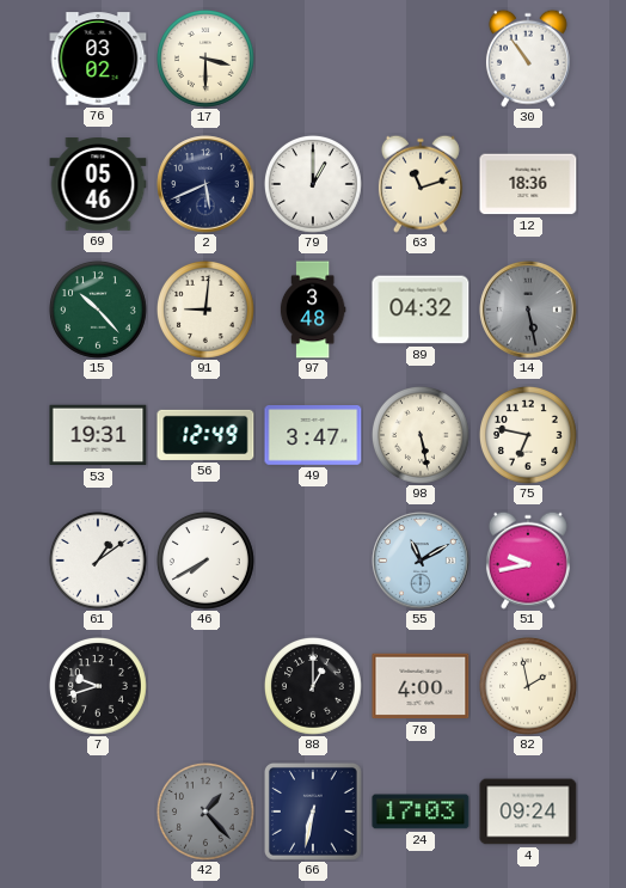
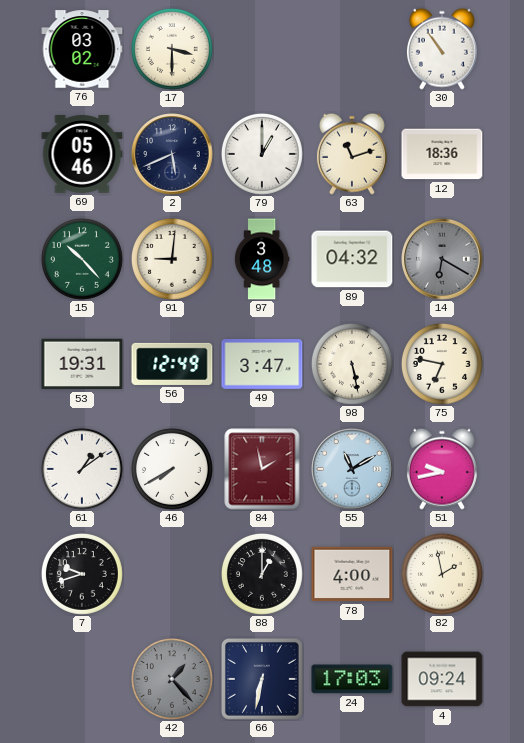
14: 5:28 -> 6:20 (442, 259)
84: none -> 1:58 (262, 469)
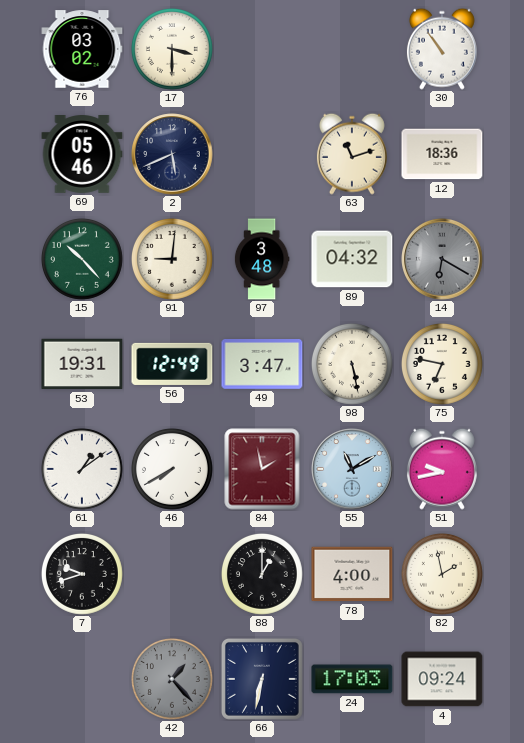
79: 1:00 -> none (262, 154)
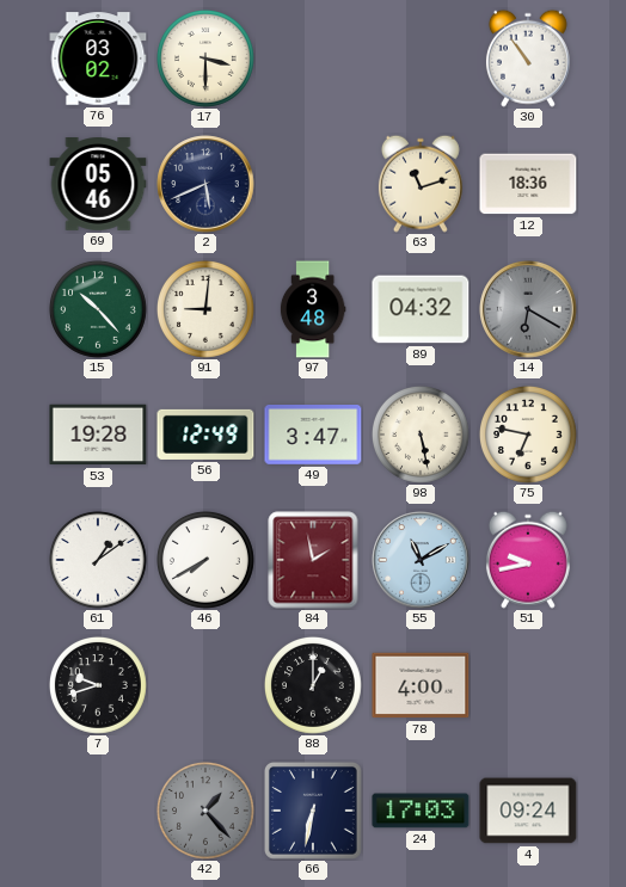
53: 19:31 -> 19:28 (98, 435)
82: 1:58 -> none (442, 574)
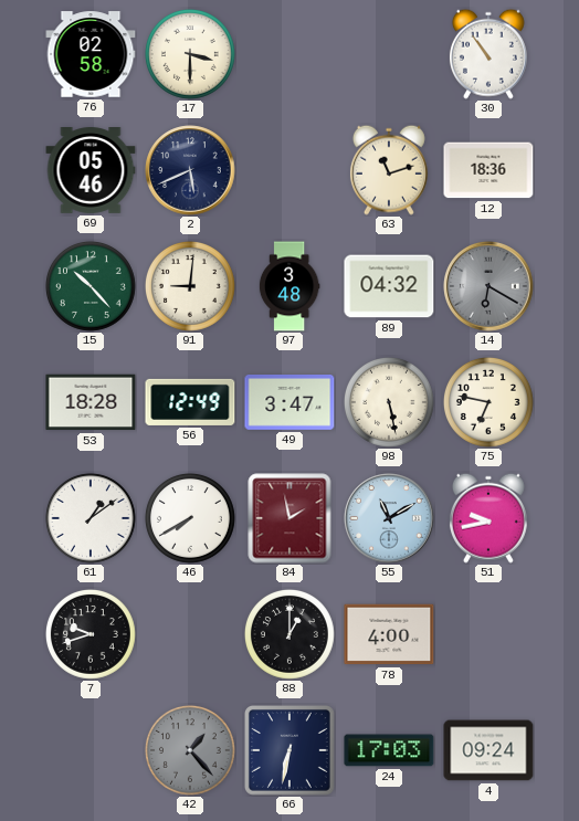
76: 03:02 -> 02:58 (91, 54)
53: 19:28 -> 18:28 (91, 402)
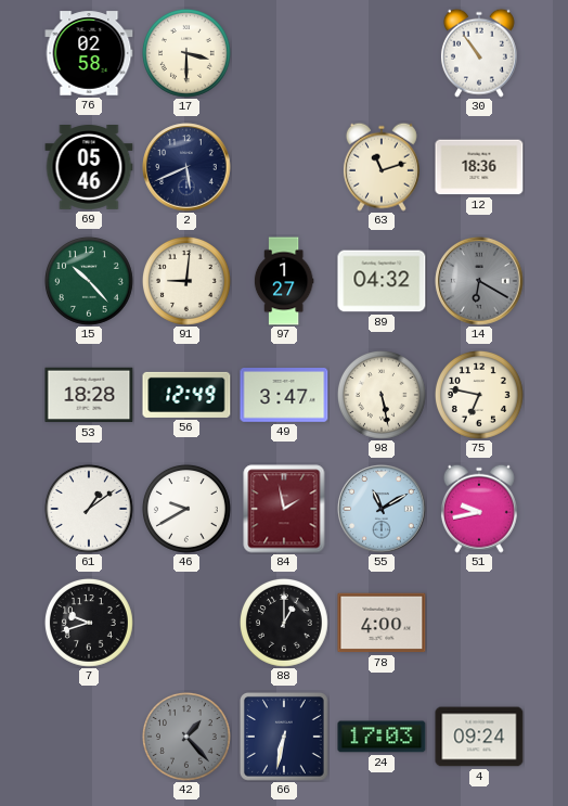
97: 3:48 -> 1:27 (284, 281)
46: 7:40 -> 9:40 (186, 509)
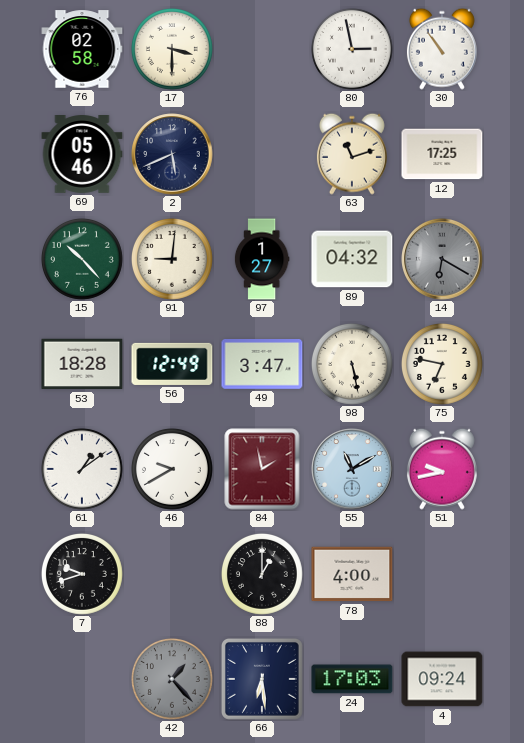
80: none -> 2:58 (352, 49)
12: 18:36 -> 17:25 (442, 154)
66: 6:32 -> 6:29 (262, 679)
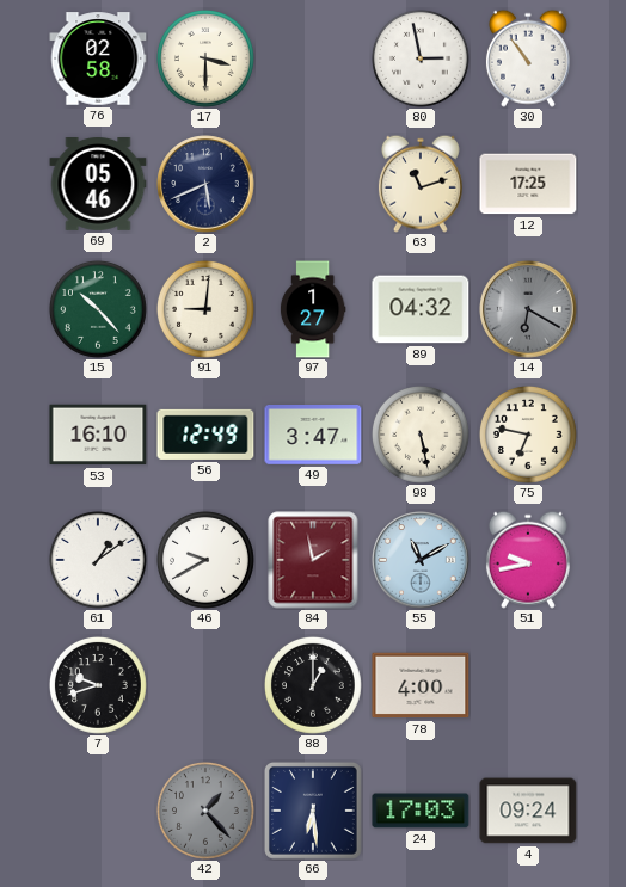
53: 18:28 -> 16:10 (98, 435)
